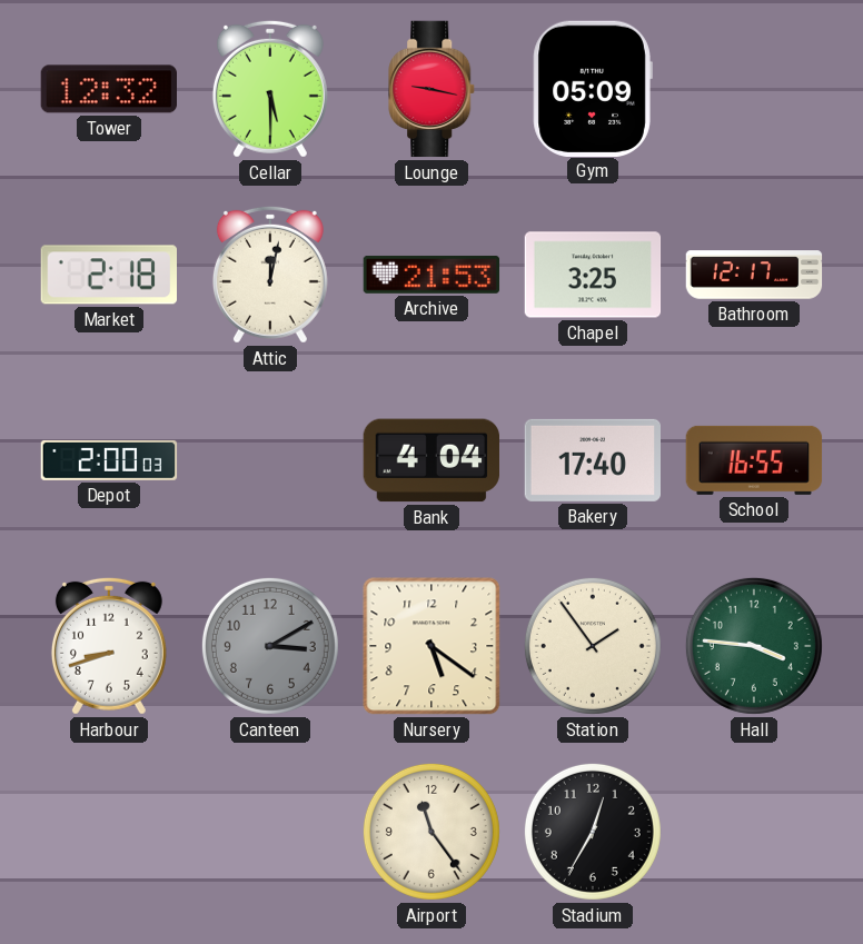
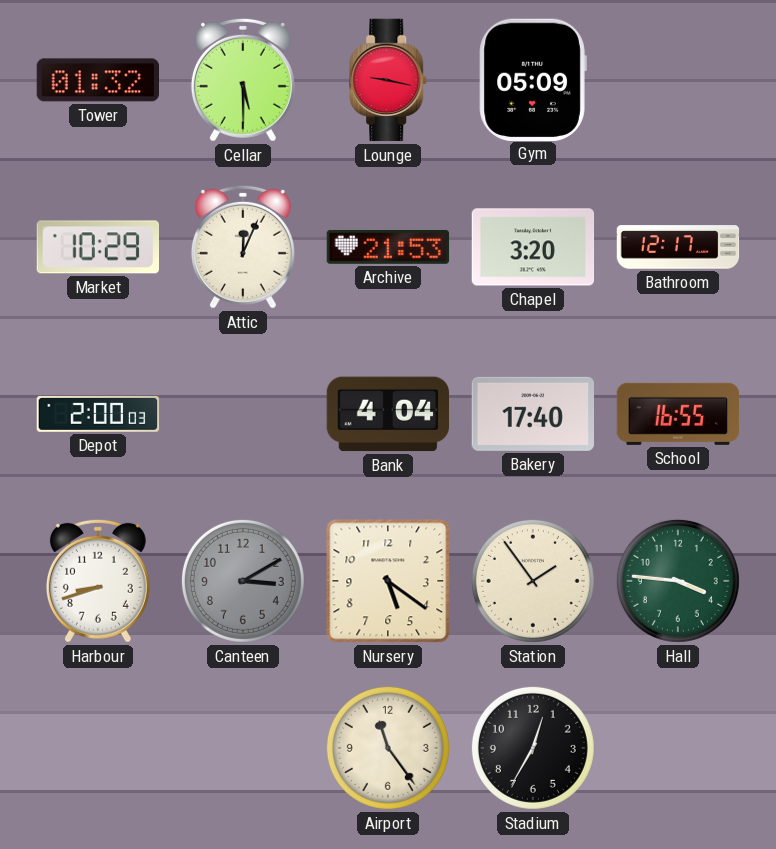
Tower: 12:32 -> 01:32 (97, 80)
Market: 2:18 -> 10:29 (97, 247)
Attic: 12:02 -> 12:04 (243, 247)
Chapel: 3:25 -> 3:20 (533, 247)
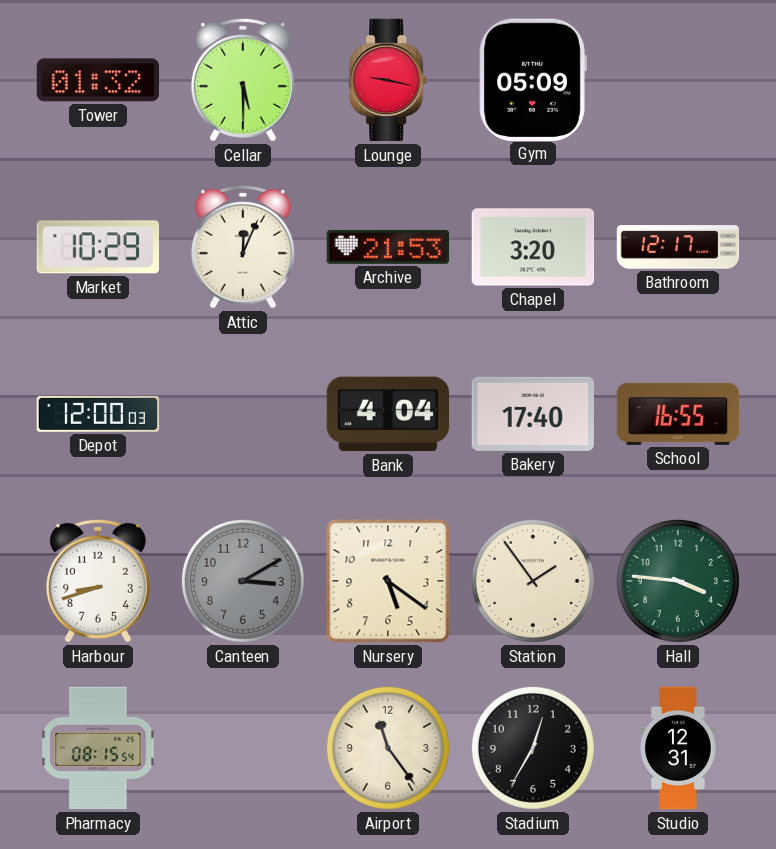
Depot: 2:00 -> 12:00 (98, 414)
Pharmacy: none -> 08:15 (98, 748)
Studio: none -> 12:31 (678, 748)
